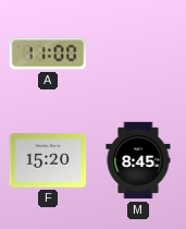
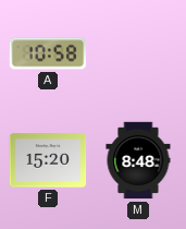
A: 11:00 -> 10:58 (48, 53)
M: 8:45 -> 8:48 (138, 160)
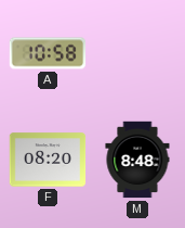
F: 15:20 -> 08:20 (48, 160)
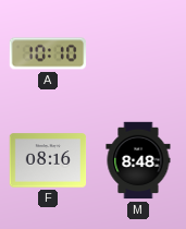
A: 10:58 -> 10:10 (48, 53)
F: 08:20 -> 08:16 (48, 160)
